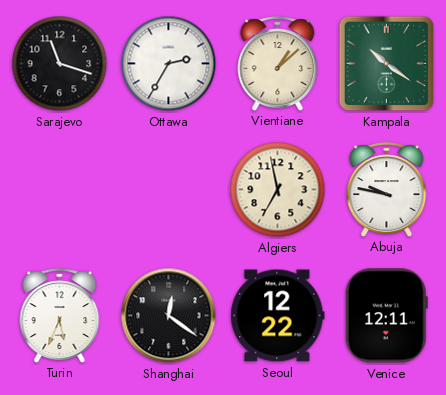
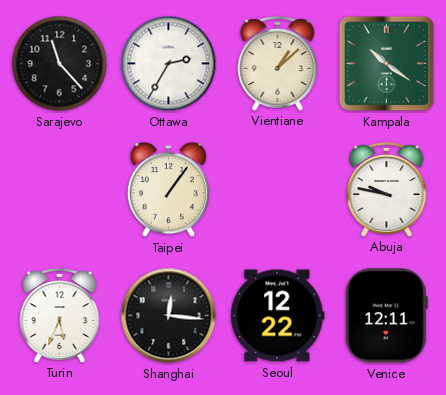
Sarajevo: 11:18 -> 11:23 (60, 64)
Taipei: none -> 1:06 (168, 190)
Algiers: 6:58 -> none (278, 190)
Shanghai: 12:21 -> 12:16 (169, 316)
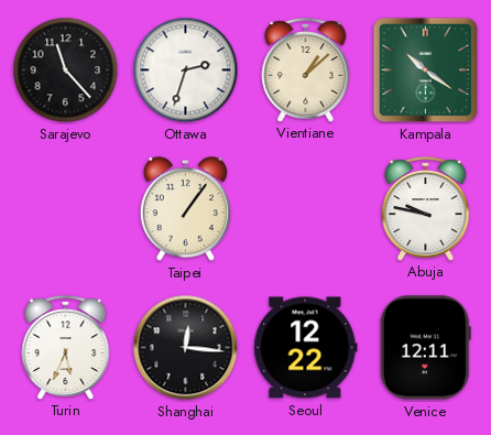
Ottawa: 2:35 -> 2:33 (186, 70)
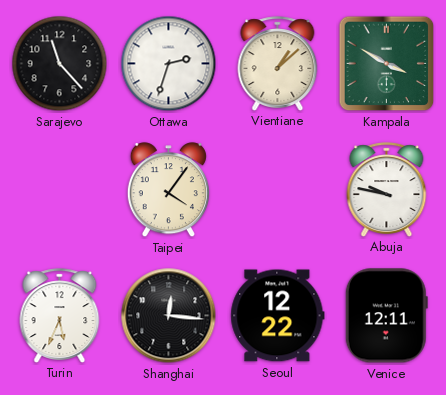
Kampala: 10:21 -> 3:50 (387, 64)
Taipei: 1:06 -> 4:06 (168, 190)
